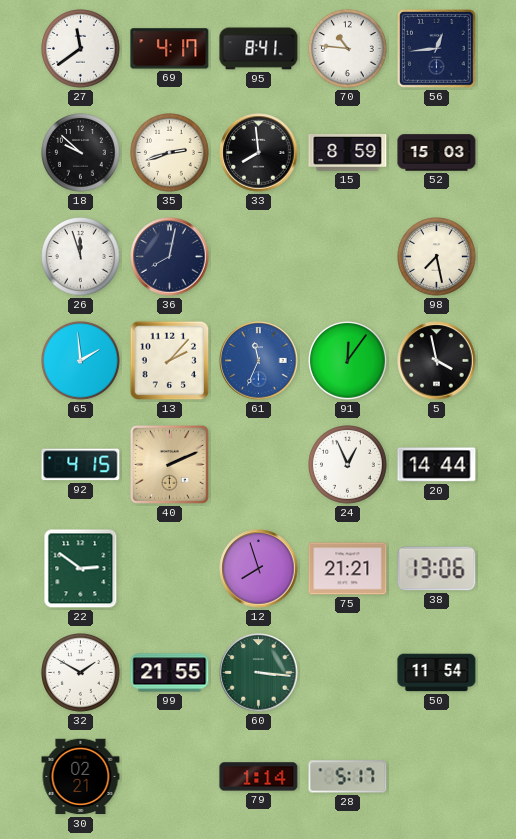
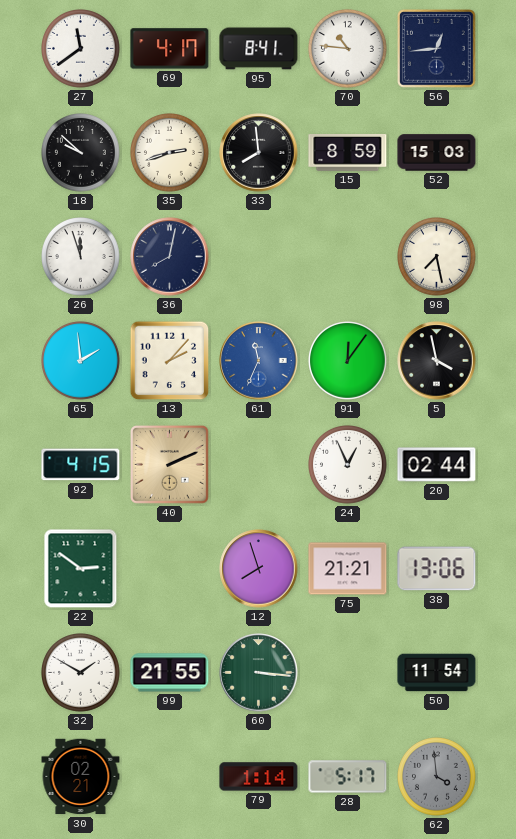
20: 14:44 -> 02:44 (437, 465)
62: none -> 3:59 (437, 777)
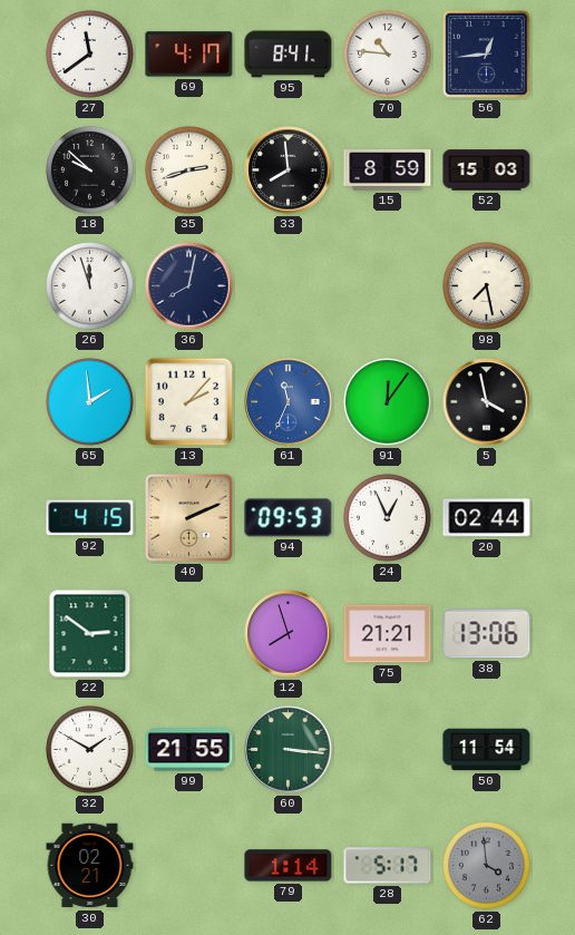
94: none -> 09:53 (289, 518)
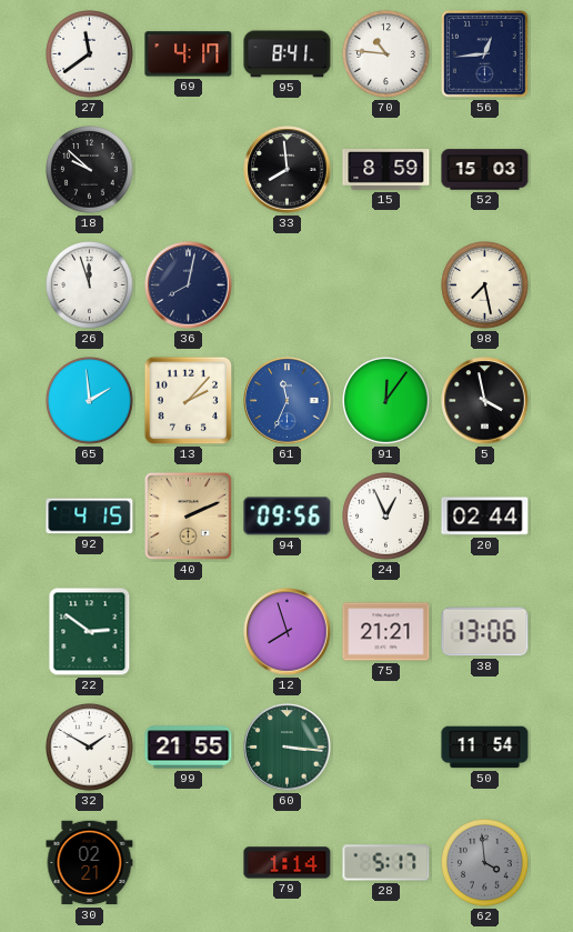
35: 2:42 -> none (189, 171)
94: 09:53 -> 09:56 (288, 517)
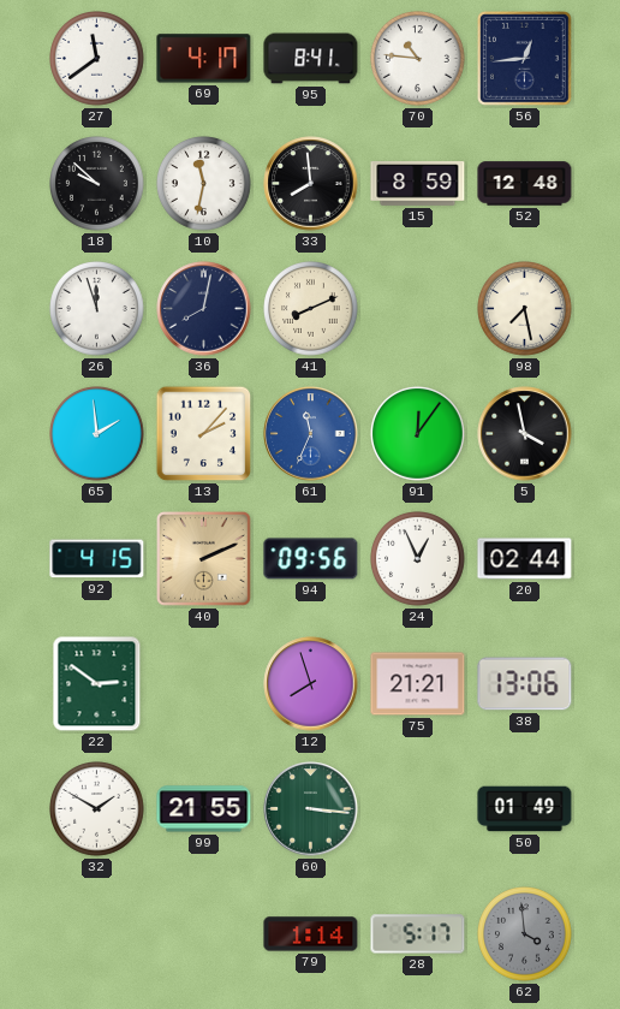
10: none -> 11:32 (204, 184)
52: 15:03 -> 12:48 (525, 184)
41: none -> 8:11 (311, 309)
50: 11:54 -> 01:49 (525, 809)
30: 02:21 -> none (90, 863)
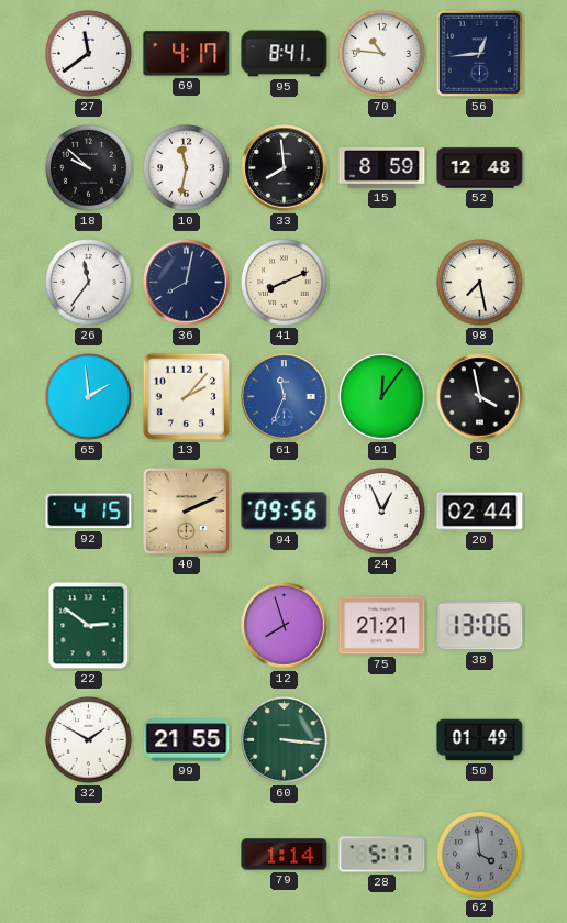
26: 11:57 -> 11:36 (89, 283)
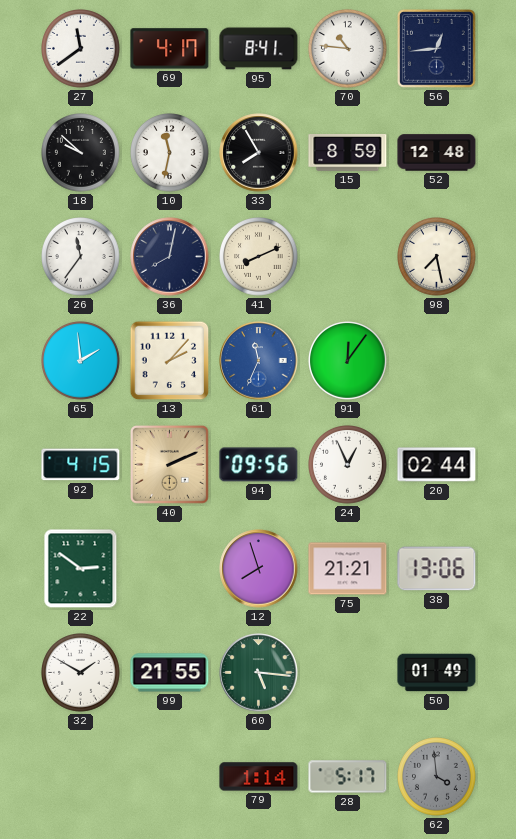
33: 7:59 -> 7:55 (259, 153)
5: 3:58 -> none (480, 397)
60: 3:16 -> 5:16 (259, 673)
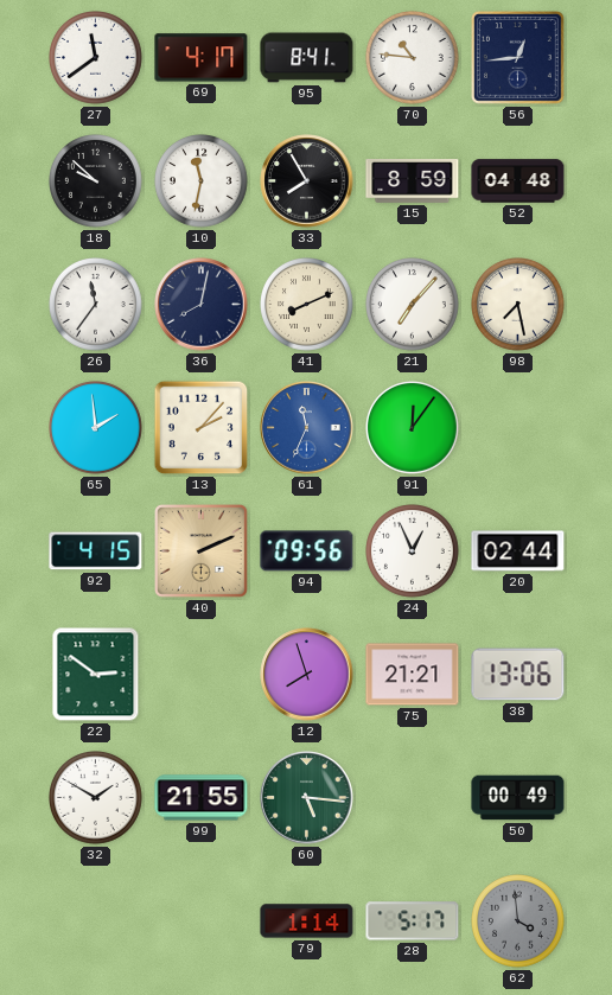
52: 12:48 -> 04:48 (518, 181)
21: none -> 7:07 (413, 305)
50: 01:49 -> 00:49 (518, 798)
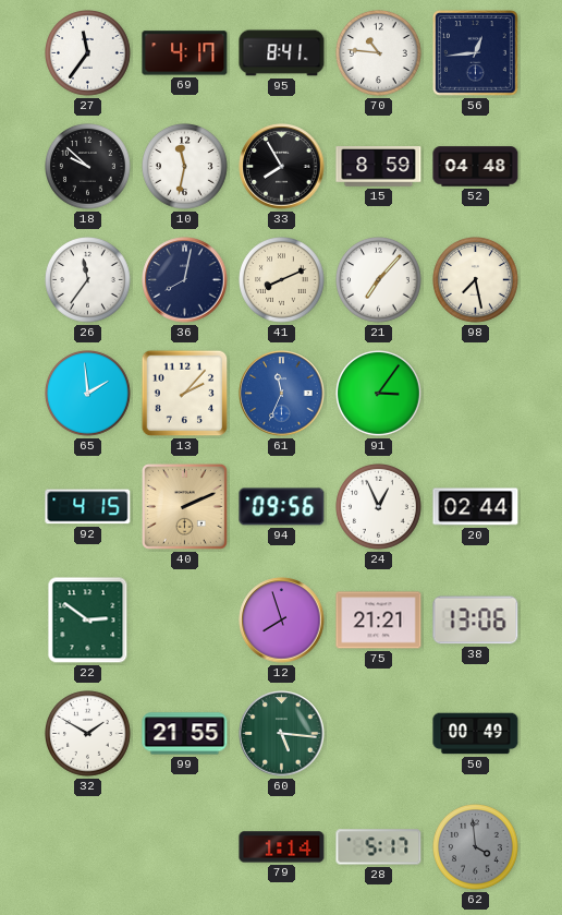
27: 11:39 -> 11:36 (88, 53)
91: 12:06 -> 3:06 (379, 394)
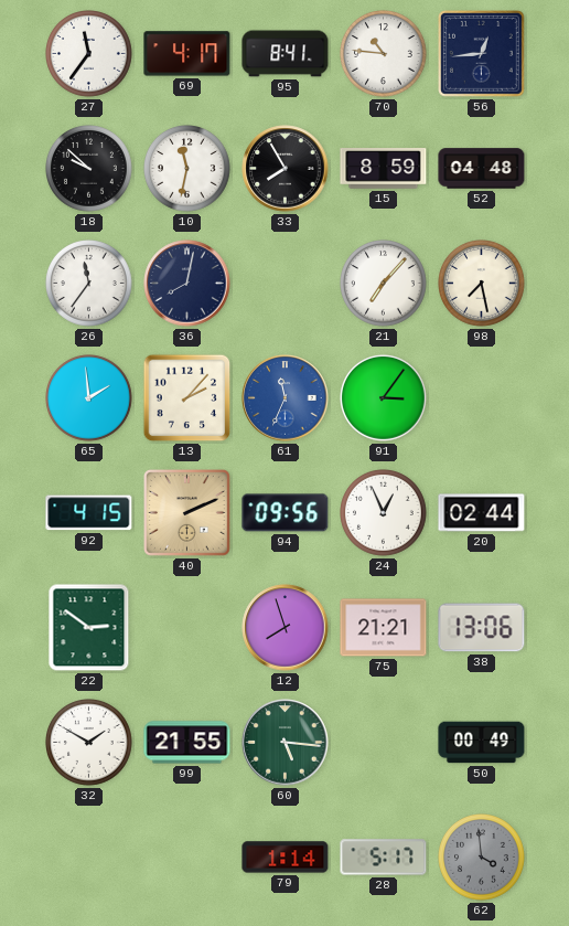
41: 8:11 -> none (282, 280)
